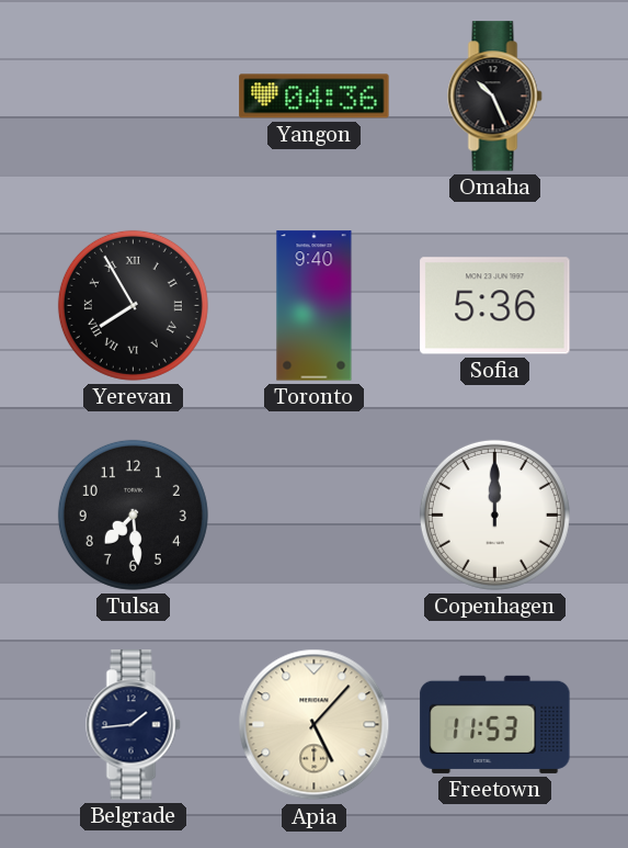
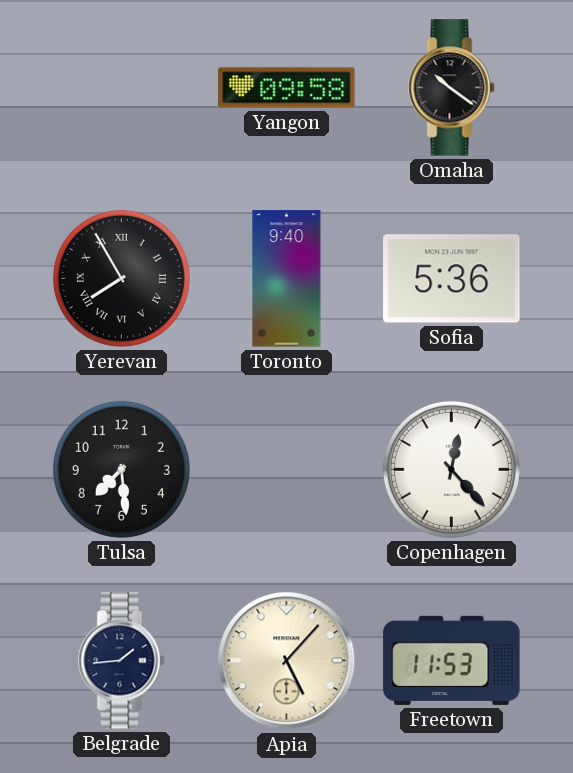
Yangon: 04:36 -> 09:58 (287, 88)
Omaha: 10:26 -> 10:21 (452, 88)
Copenhagen: 12:00 -> 12:23 (451, 469)
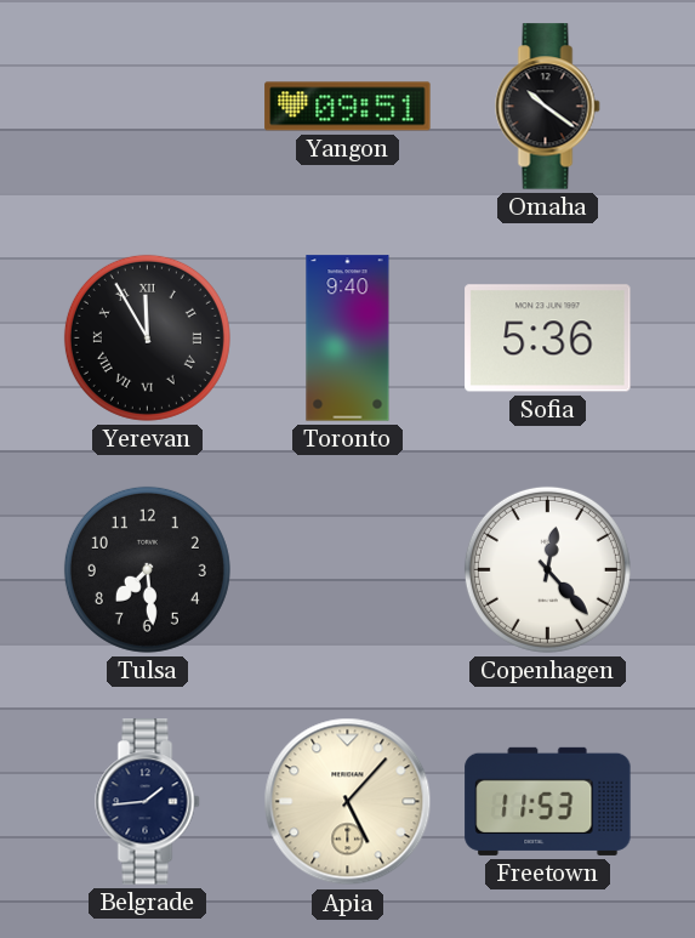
Yangon: 09:58 -> 09:51 (348, 107)
Yerevan: 7:55 -> 11:55 (147, 337)
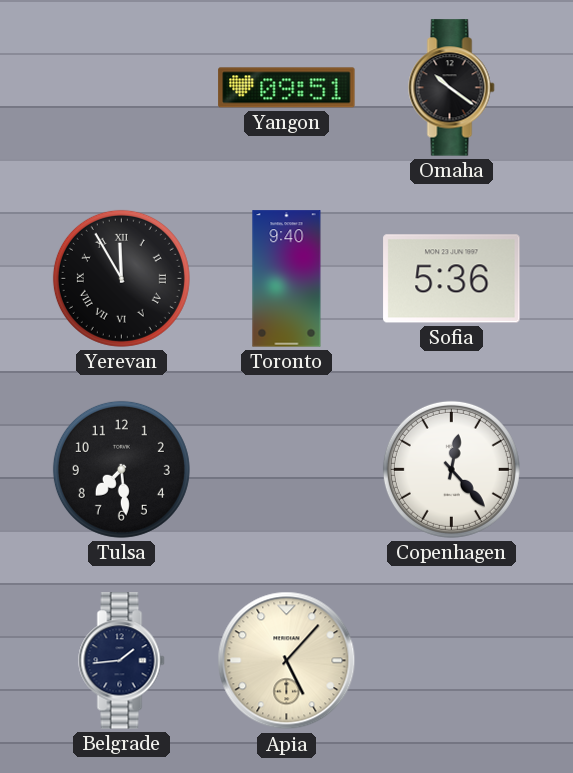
Freetown: 11:53 -> none (548, 801)
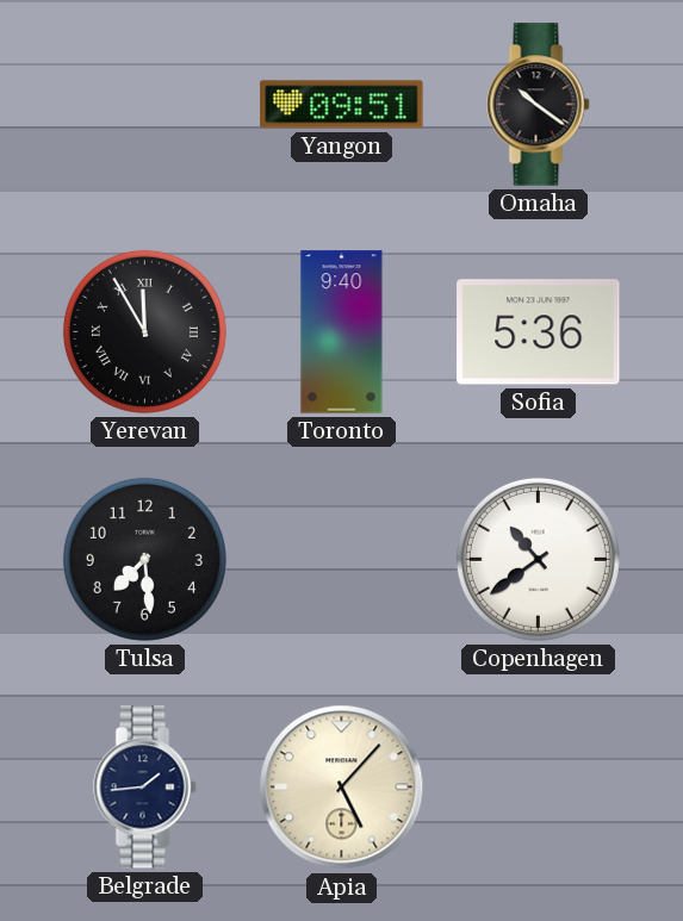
Copenhagen: 12:23 -> 10:39 (538, 559)
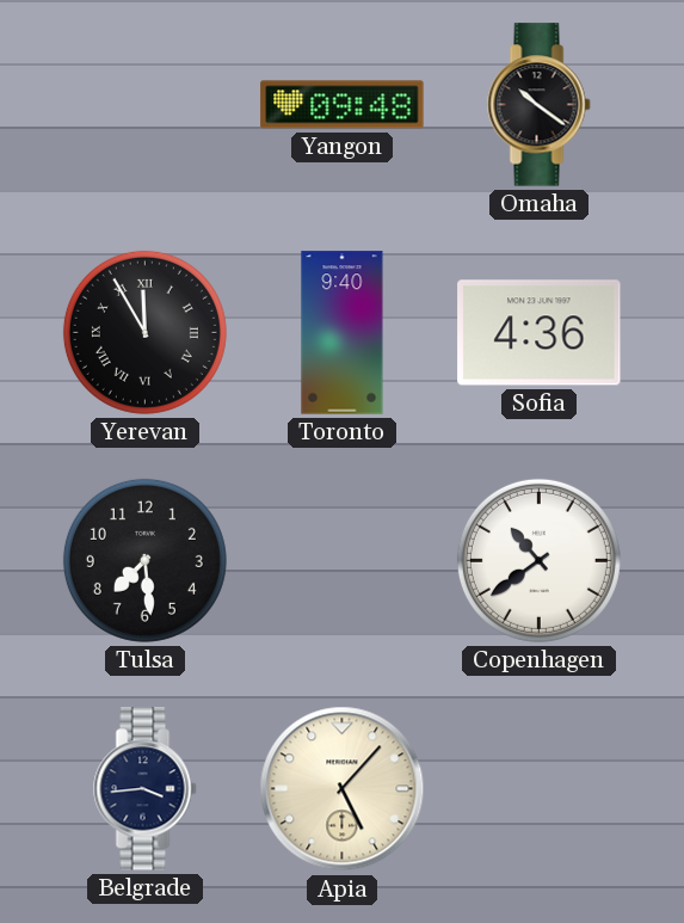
Yangon: 09:51 -> 09:48 (343, 105)
Sofia: 5:36 -> 4:36 (540, 333)
Belgrade: 1:44 -> 3:44 (146, 789)
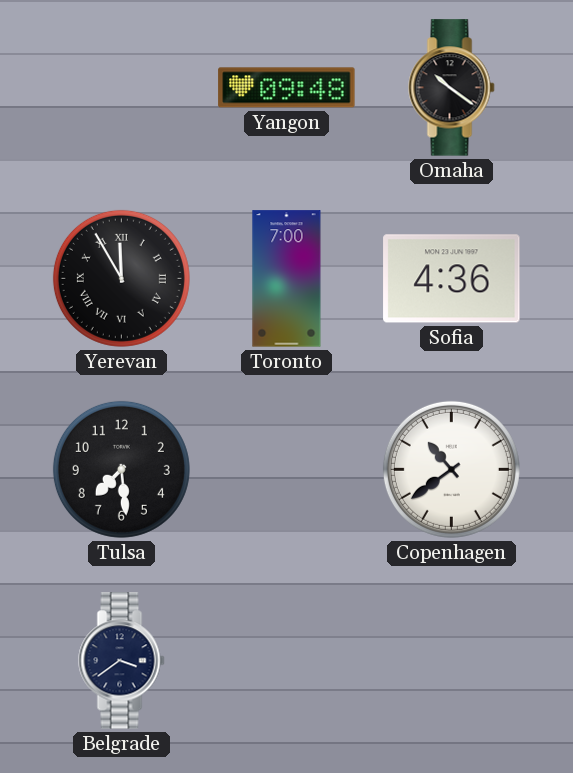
Toronto: 9:40 -> 7:00 (287, 279)
Belgrade: 3:44 -> 3:39 (122, 661)
Apia: 5:07 -> none (343, 789)
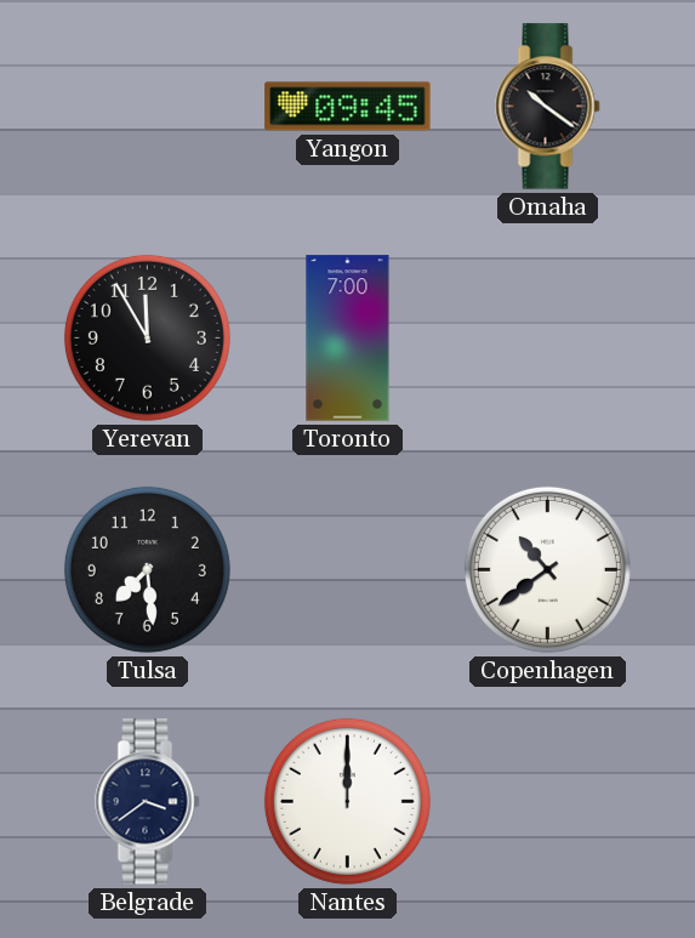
Yangon: 09:48 -> 09:45 (348, 107)
Yerevan numerals: Roman -> Arabic (147, 337)
Sofia: 4:36 -> none (452, 279)
Nantes: none -> 12:00 (347, 801)
